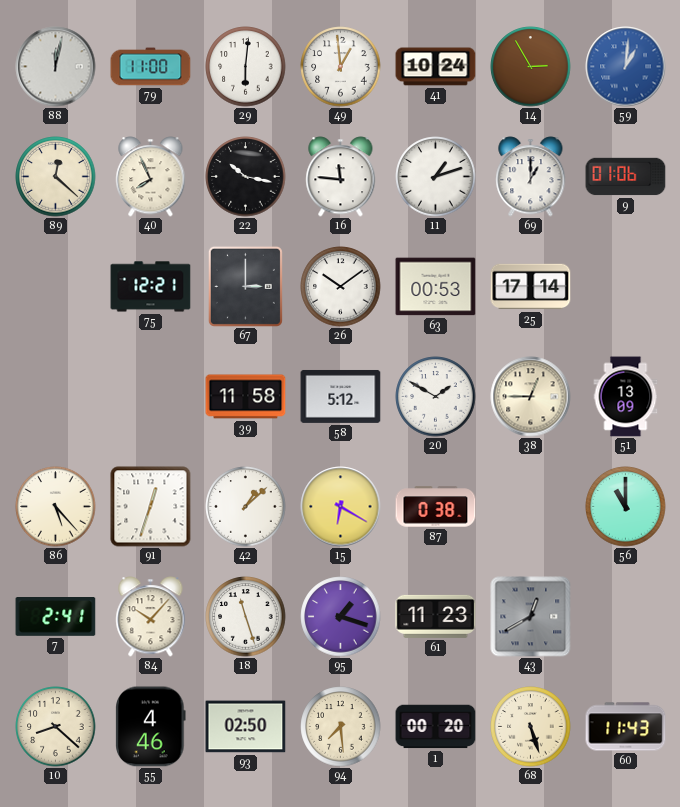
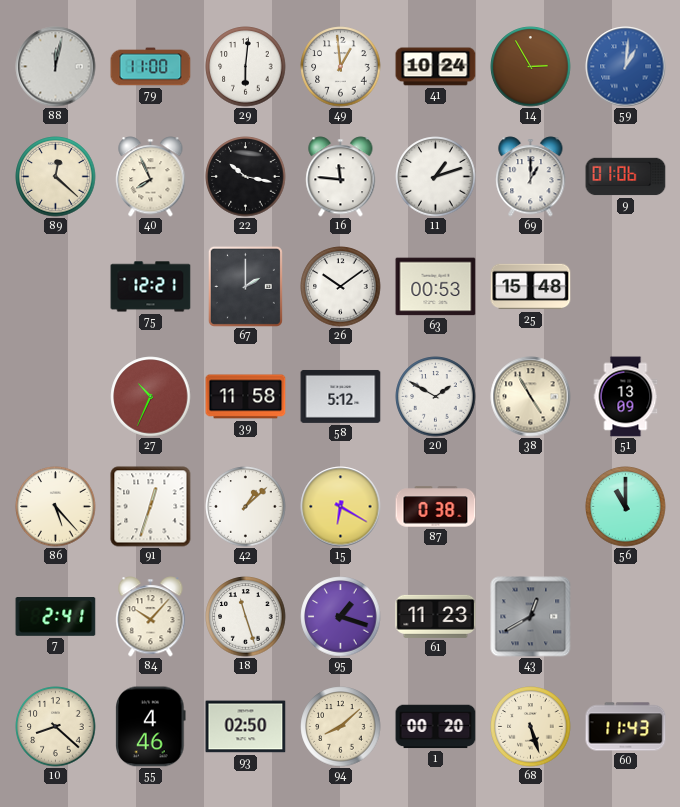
67: 3:00 -> 2:00 (245, 286)
25: 17:14 -> 15:48 (531, 287)
27: none -> 10:34 (151, 397)
38: 12:45 -> 4:55 (531, 397)
94: 7:29 -> 8:08 (341, 727)
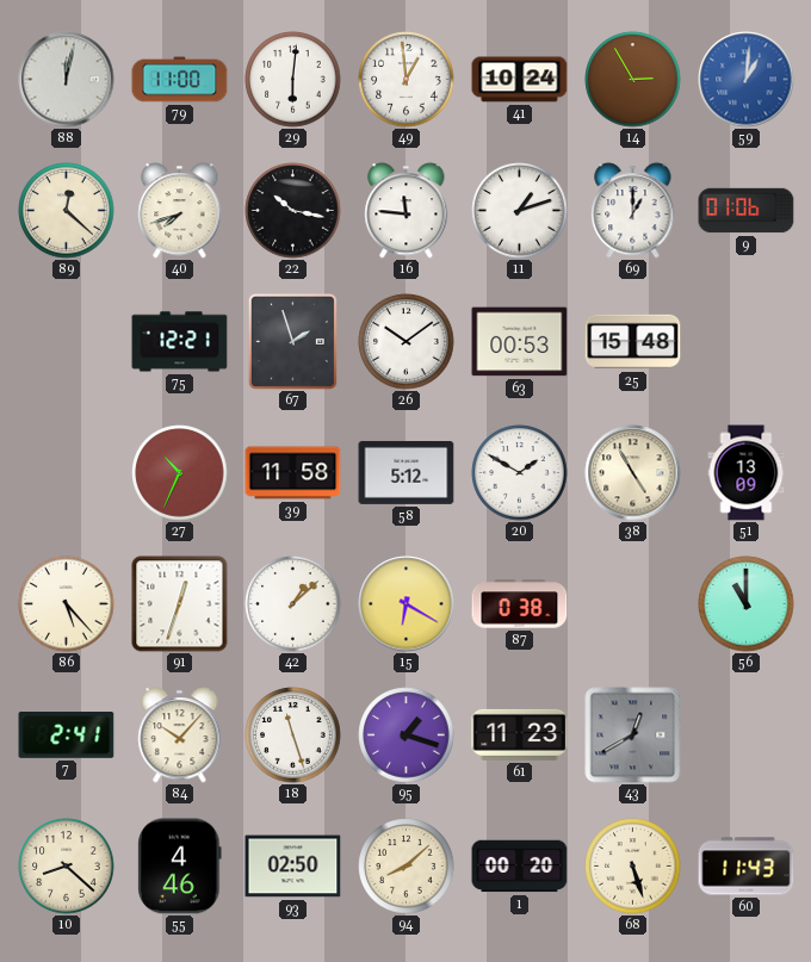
40: 7:56 -> 7:42 (180, 211)
67: 2:00 -> 1:57 (292, 341)
